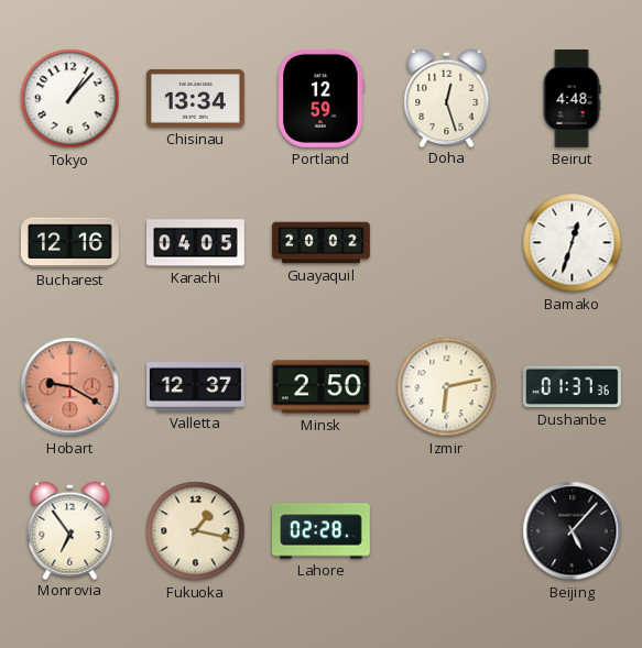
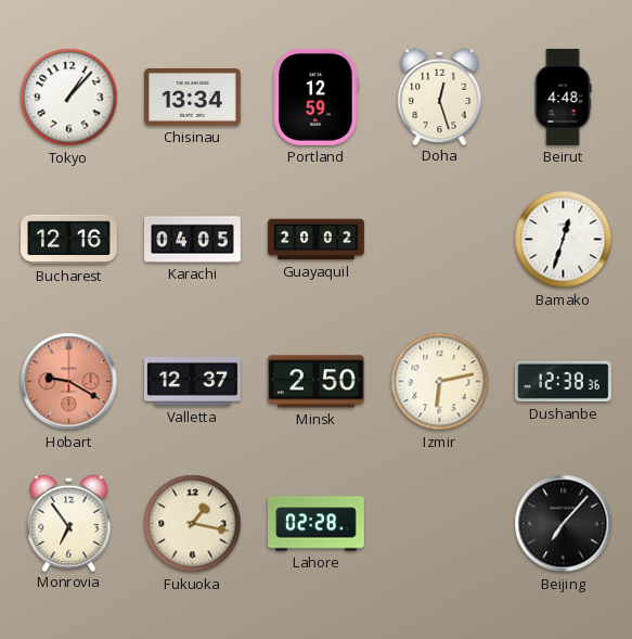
Dushanbe: 01:37 -> 12:38 (564, 382)
Beijing: 5:07 -> 7:07 (564, 524)
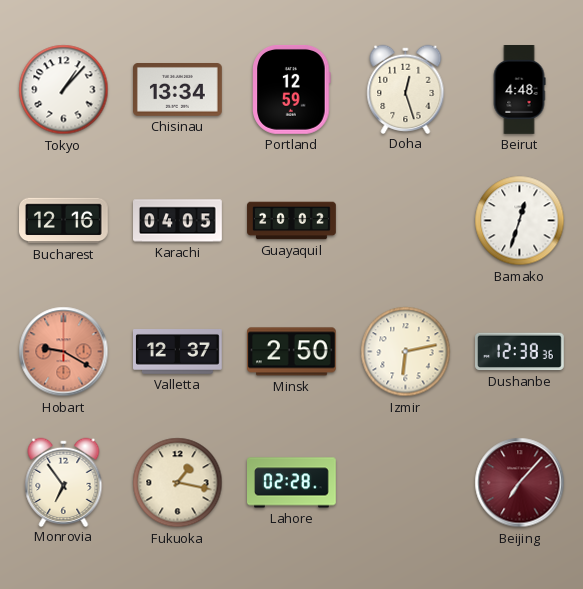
Beijing dial: black -> burgundy (520, 483)
